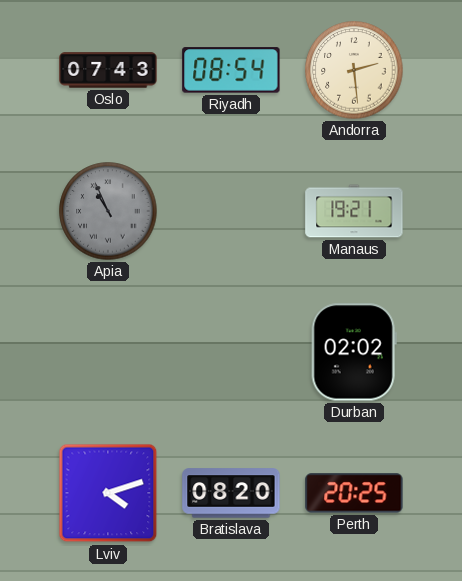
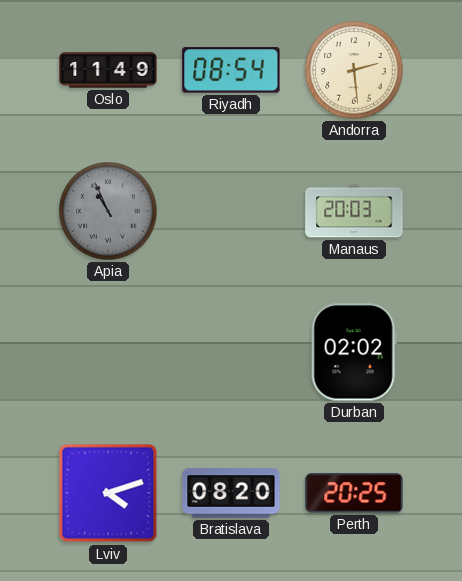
Oslo: 07:43 -> 11:49 (108, 70)
Manaus: 19:21 -> 20:03 (354, 211)
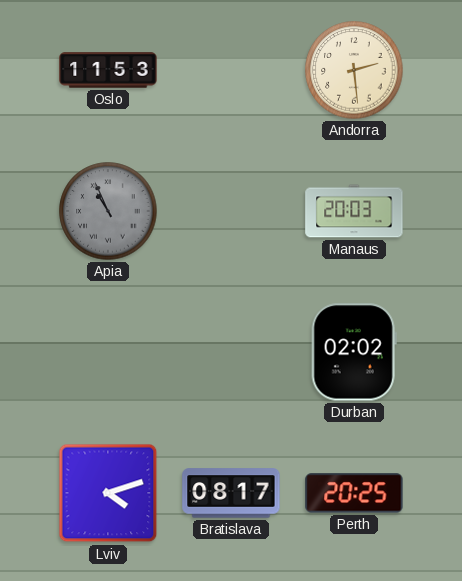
Oslo: 11:49 -> 11:53 (108, 70)
Riyadh: 08:54 -> none (231, 70)
Bratislava: 08:20 -> 08:17 (231, 493)
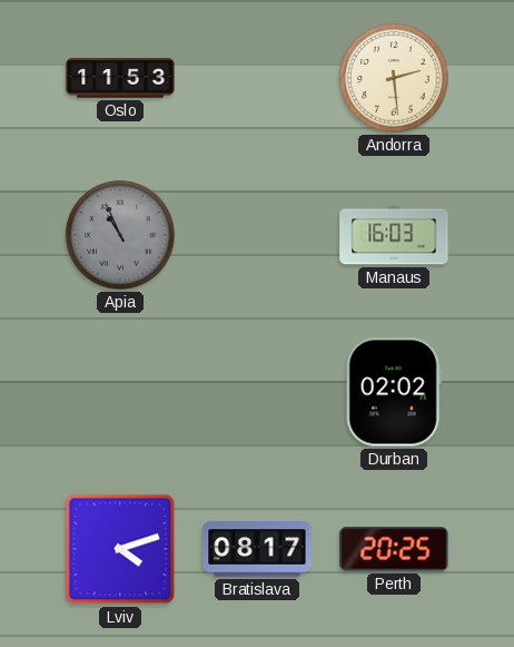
Manaus: 20:03 -> 16:03 (394, 235)
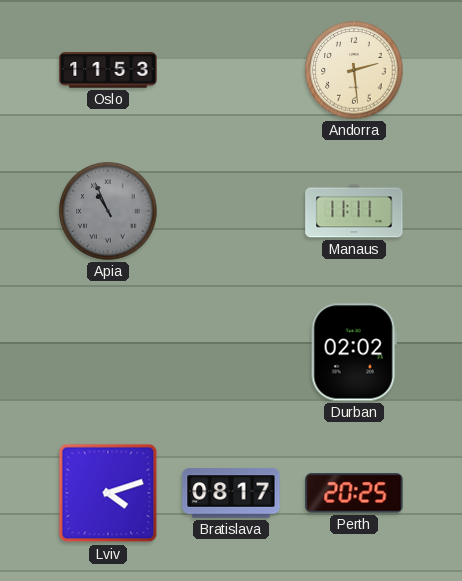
Manaus: 16:03 -> 11:11 (354, 211)
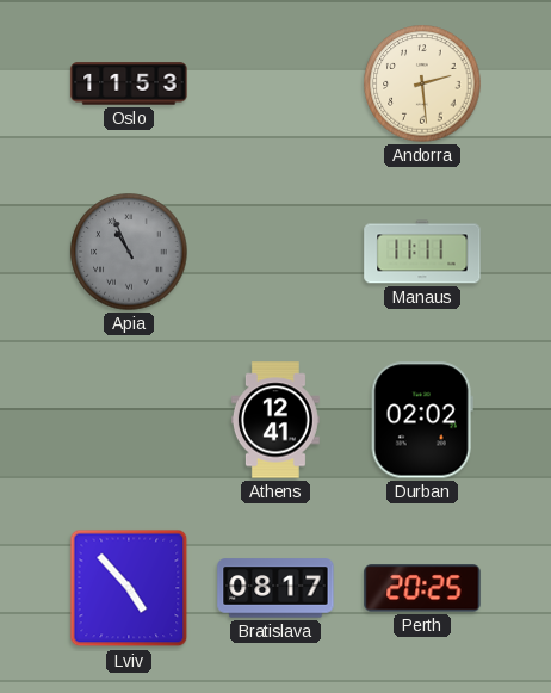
Athens: none -> 12:41 (275, 420)
Lviv: 4:12 -> 4:53 (129, 588)
